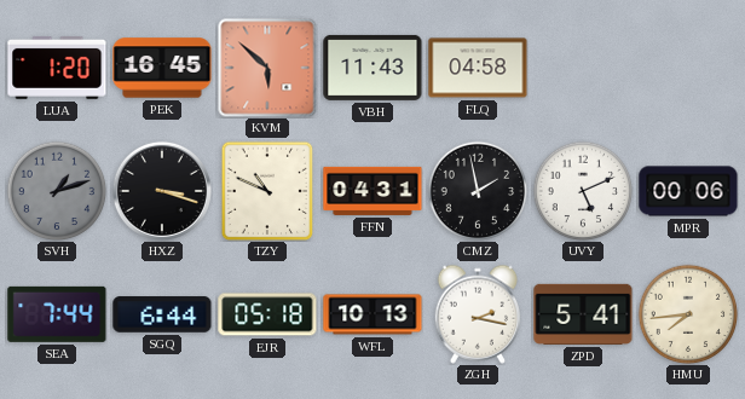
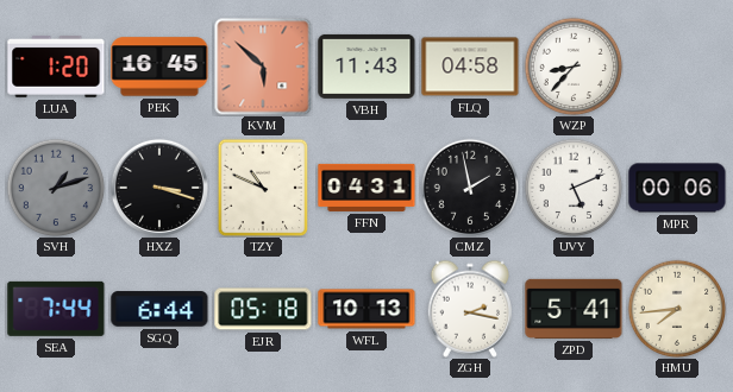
WZP: none -> 8:37 (574, 67)
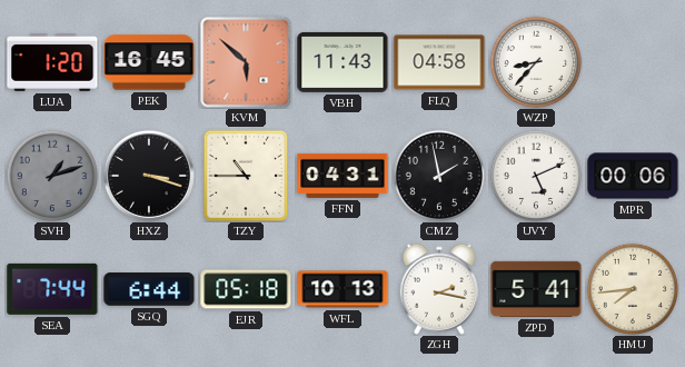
TZY: 10:49 -> 10:45 (246, 176)
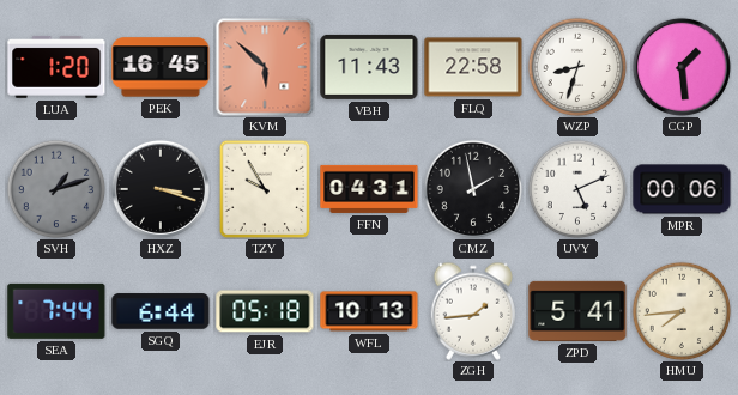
FLQ: 04:58 -> 22:58 (473, 67)
WZP: 8:37 -> 8:33 (577, 67)
CGP: none -> 1:29 (682, 67)
TZY: 10:45 -> 9:55 (265, 189)
ZGH: 2:17 -> 1:44 (472, 311)
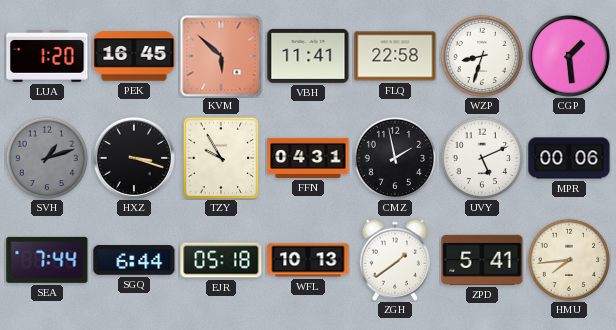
VBH: 11:43 -> 11:41 (308, 56)
ZGH: 1:44 -> 1:39 (394, 260)
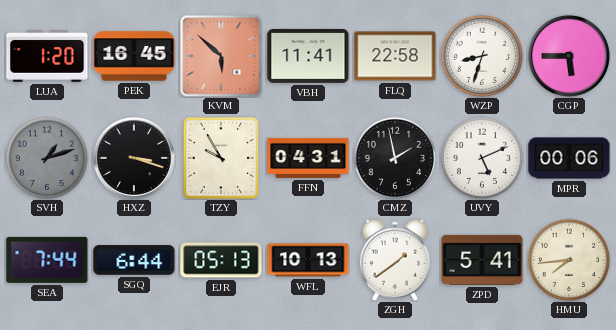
CGP: 1:29 -> 5:45 (569, 56)
EJR: 05:18 -> 05:13 (221, 260)
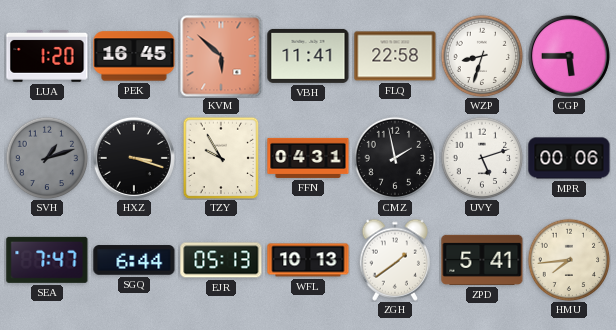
UVY: 5:11 -> 5:12 (482, 158)
SEA: 7:44 -> 7:47 (47, 260)
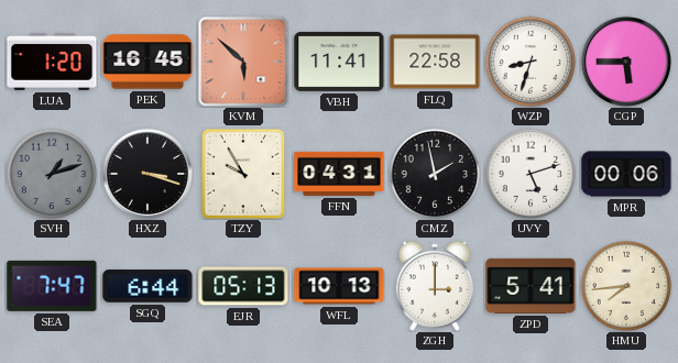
ZGH: 1:39 -> 3:00 (434, 286)
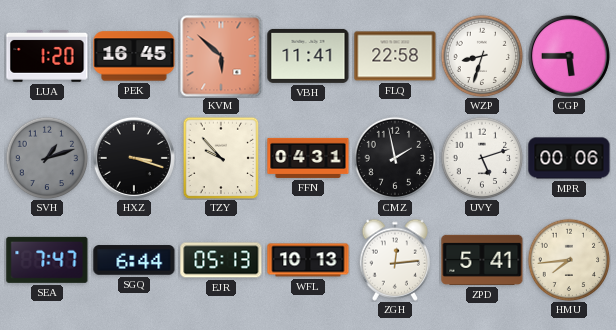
TZY: 9:55 -> 9:53 (221, 158)
ZGH: 3:00 -> 12:14 (394, 260)
